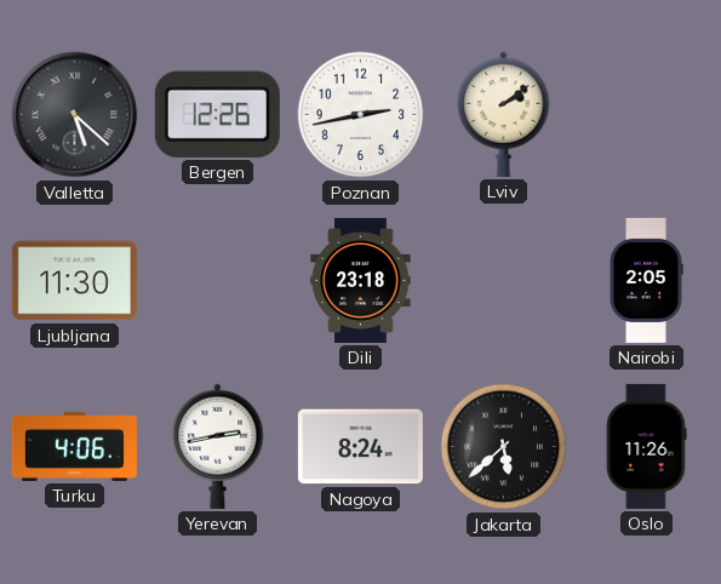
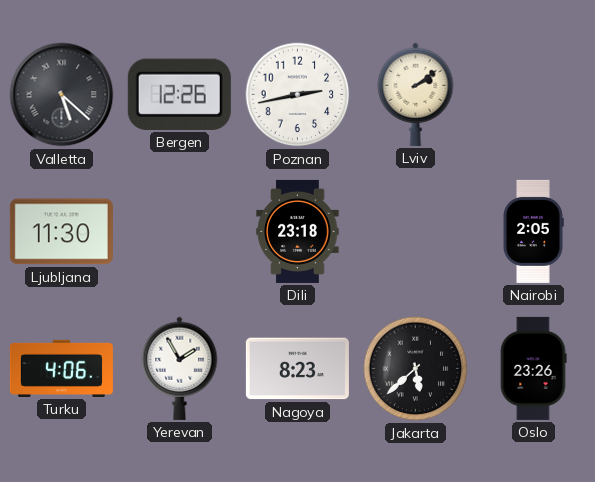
Yerevan: 2:43 -> 1:55 (180, 368)
Nagoya: 8:24 -> 8:23 (297, 369)
Oslo: 11:26 -> 23:26 (533, 368)
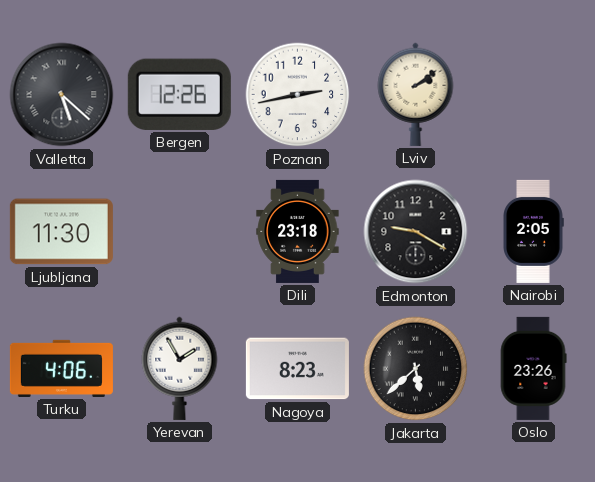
Edmonton: none -> 9:20 (416, 232)
